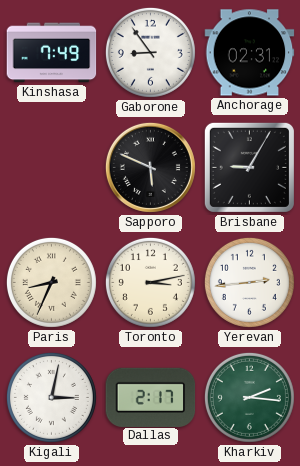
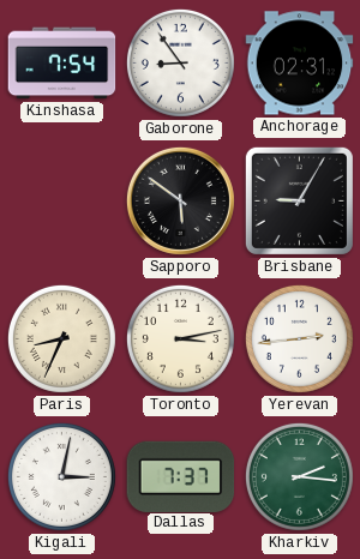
Kinshasa: 7:49 -> 7:54 (62, 64)
Sapporo: 5:49 -> 5:51 (180, 200)
Dallas: 2:17 -> 7:37 (181, 476)
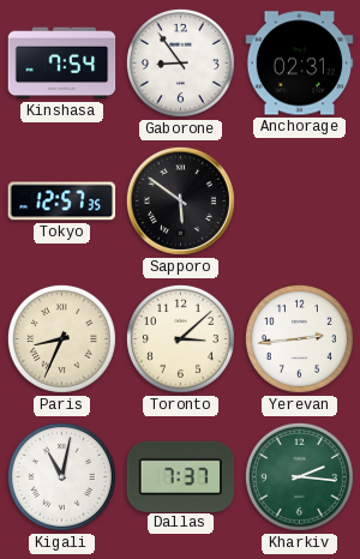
Tokyo: none -> 12:57 (62, 202)
Brisbane: 9:05 -> none (299, 200)
Toronto: 3:13 -> 3:08 (180, 338)
Kigali: 3:02 -> 11:02 (61, 476)
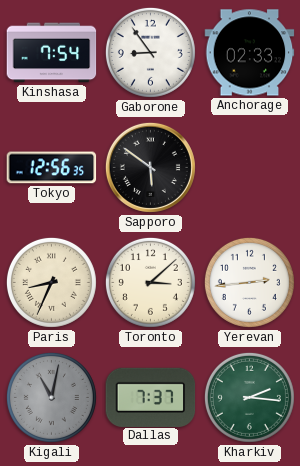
Anchorage: 02:31 -> 02:33 (250, 53)
Tokyo: 12:57 -> 12:56 (52, 168)
Kigali dial: white -> grey (51, 397)
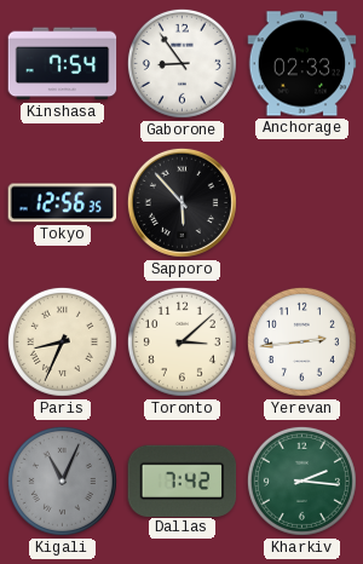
Sapporo: 5:51 -> 5:53 (181, 202)
Kigali: 11:02 -> 11:04 (62, 480)
Dallas: 7:37 -> 7:42 (183, 480)
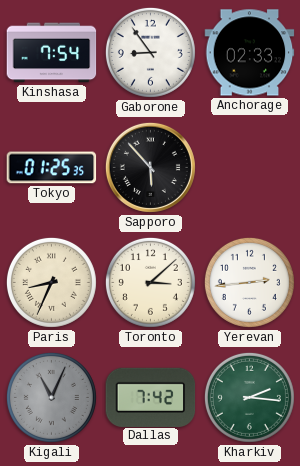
Tokyo: 12:56 -> 01:25 (52, 168)
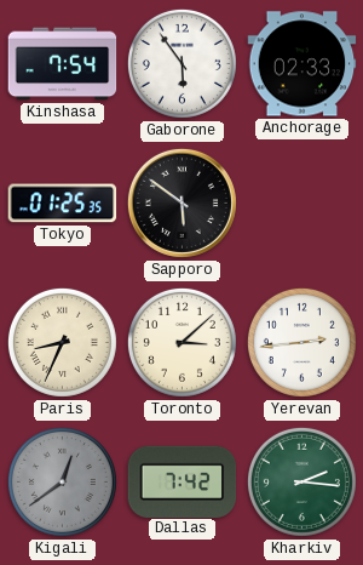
Gaborone: 8:54 -> 5:54 (181, 63)
Sapporo: 5:53 -> 5:51 (181, 202)
Kigali: 11:04 -> 12:39 (62, 481)
